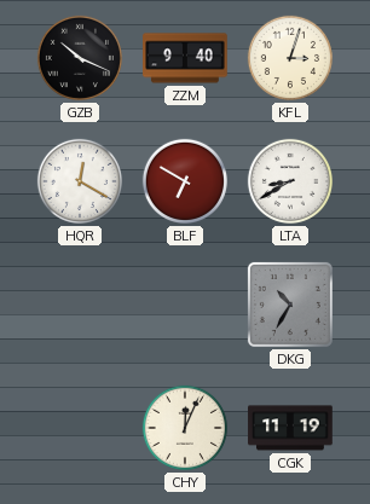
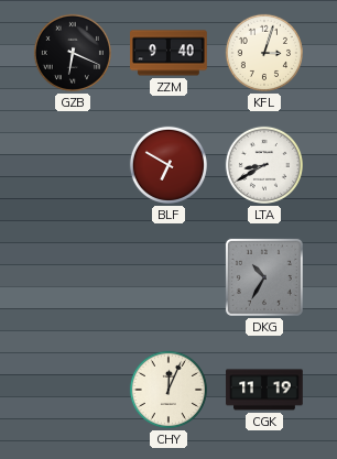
GZB: 10:19 -> 6:19 (73, 53)
HQR: 12:20 -> none (80, 181)
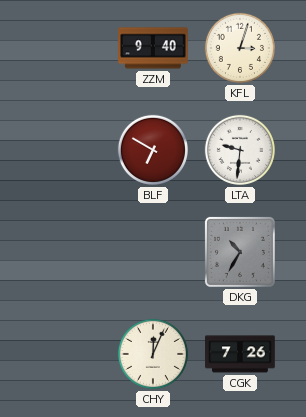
GZB: 6:19 -> none (73, 53)
LTA: 8:40 -> 9:31 (240, 150)
CGK: 11:19 -> 7:26 (240, 354)
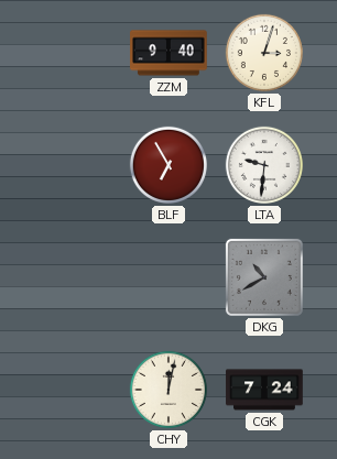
BLF: 6:50 -> 6:55 (168, 165)
DKG: 10:35 -> 10:40 (264, 277)
CHY: 12:04 -> 12:02 (168, 390)
CGK: 7:26 -> 7:24 (264, 390)
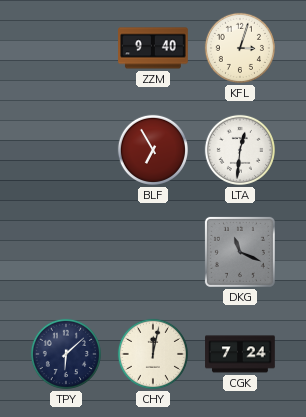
LTA: 9:31 -> 12:31 (240, 150)
DKG: 10:40 -> 11:19 (240, 252)
TPY: none -> 6:08 (66, 354)
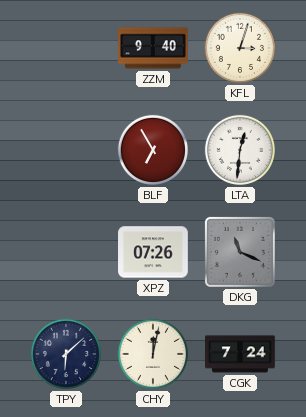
XPZ: none -> 07:26 (153, 252)
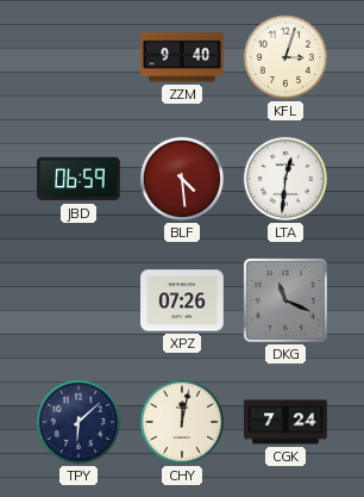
JBD: none -> 06:59 (79, 179)
BLF: 6:55 -> 4:29 (182, 179)
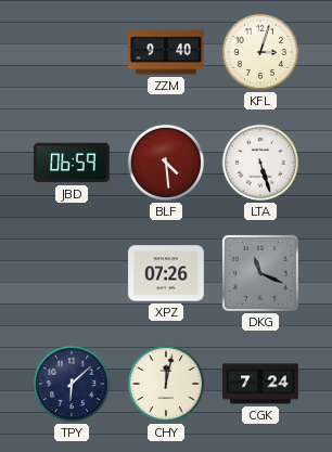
LTA: 12:31 -> 5:27 (260, 163)
